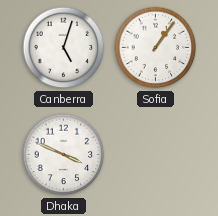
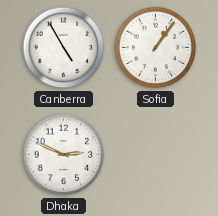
Canberra: 5:03 -> 4:55 (64, 48)
Dhaka: 3:49 -> 2:49 (64, 155)
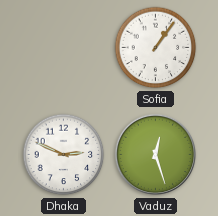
Canberra: 4:55 -> none (64, 48)
Vaduz: none -> 12:27 (156, 155)
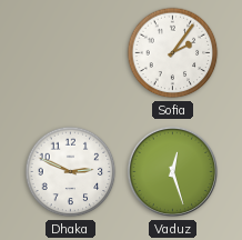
Sofia: 1:06 -> 2:06 (173, 53)
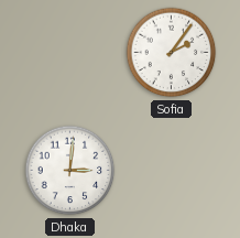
Dhaka: 2:49 -> 3:01 (70, 171)
Vaduz: 12:27 -> none (173, 172)
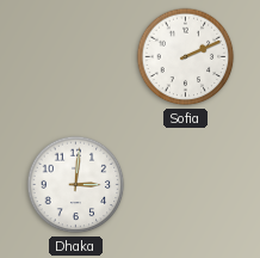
Sofia: 2:06 -> 2:11 (186, 57)
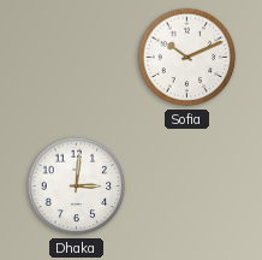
Sofia: 2:11 -> 10:11 (187, 58)
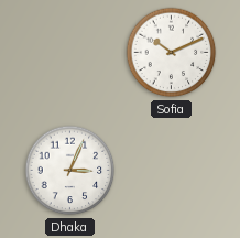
Dhaka: 3:01 -> 3:04 (70, 171)
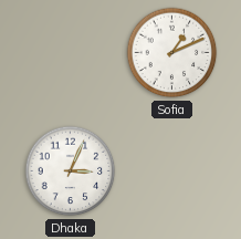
Sofia: 10:11 -> 1:11 (172, 53)
